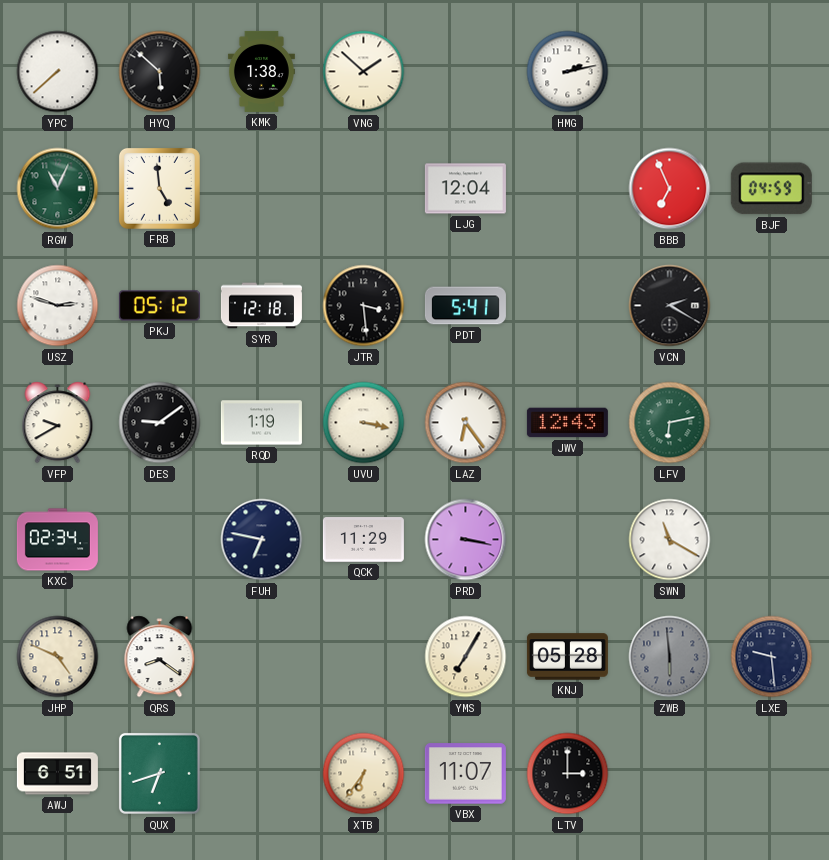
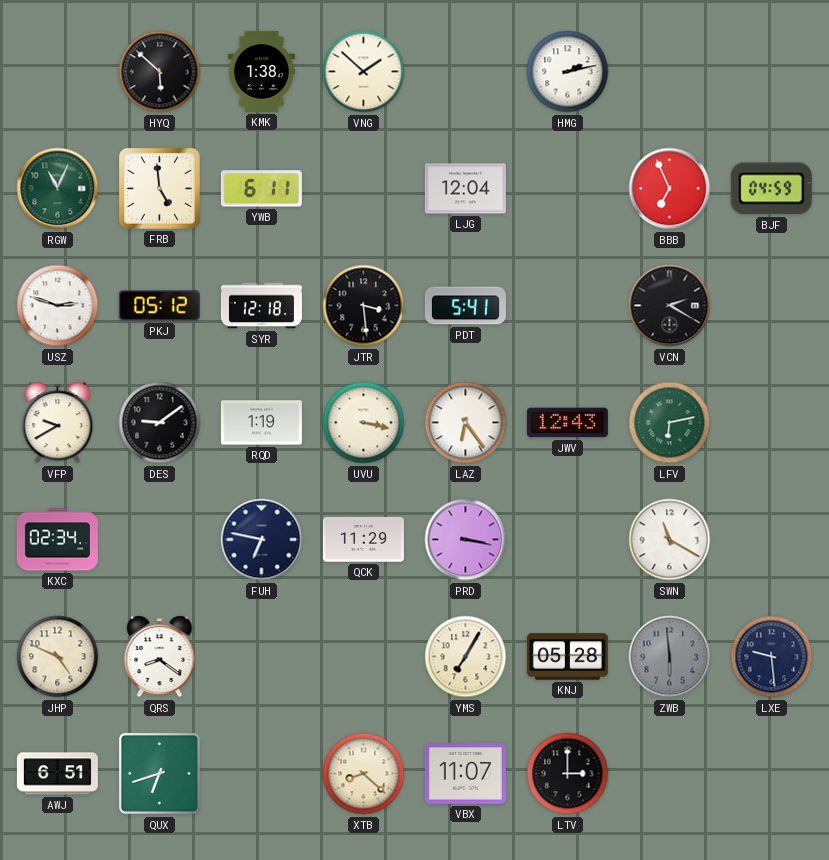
YPC: 7:38 -> none (58, 72)
YWB: none -> 6:11 (261, 189)
XTB: 6:36 -> 8:22 (364, 774)
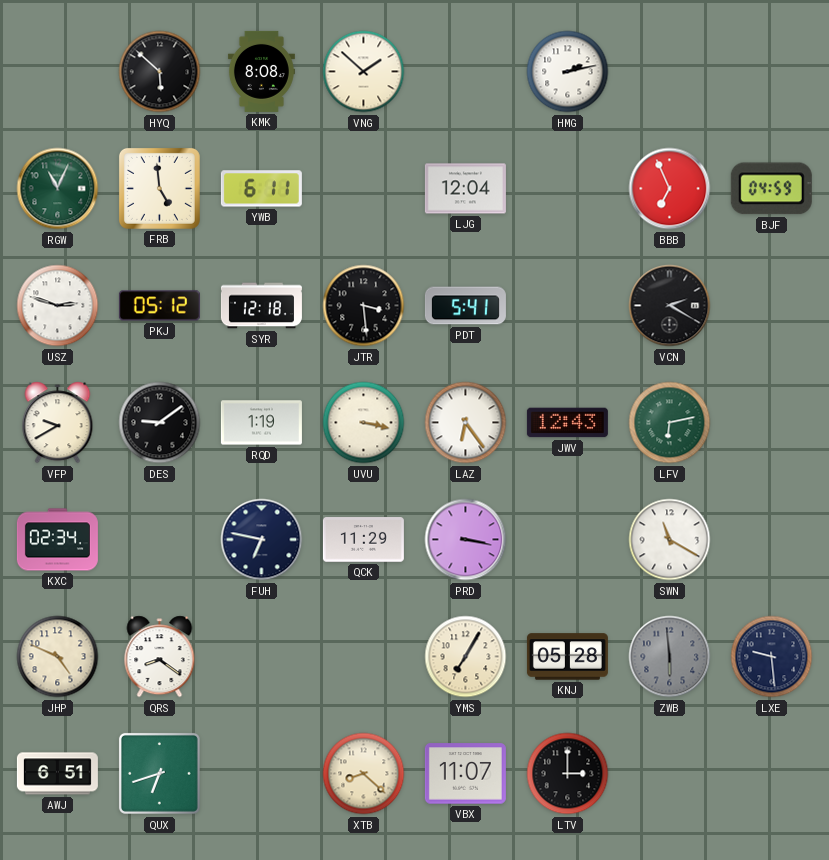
KMK: 1:38 -> 8:08 (261, 71)
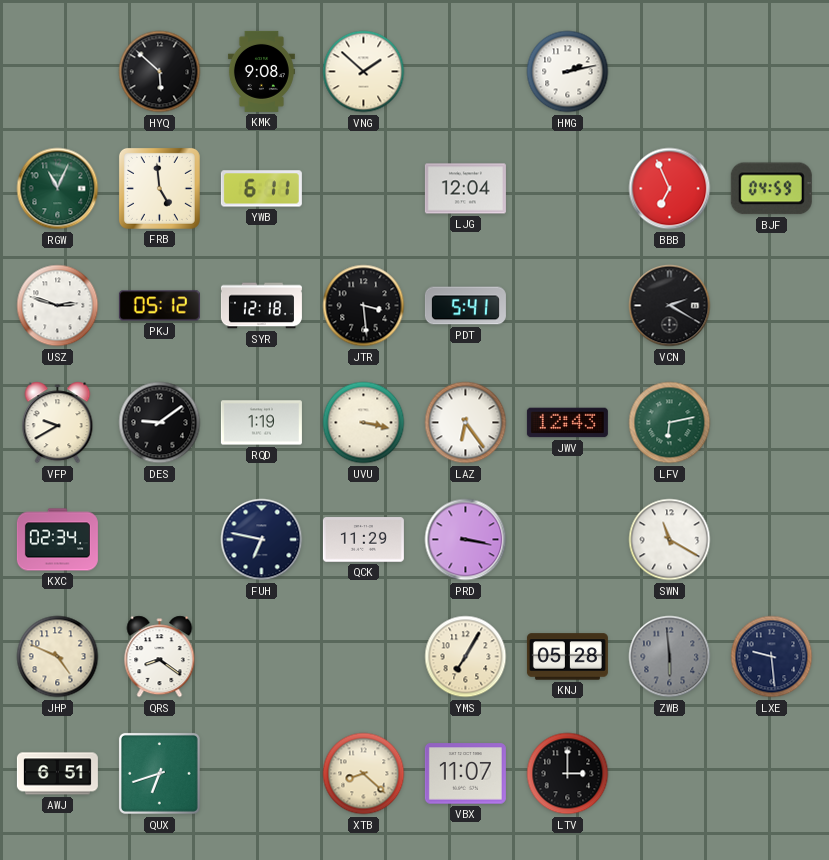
KMK: 8:08 -> 9:08 (261, 71)
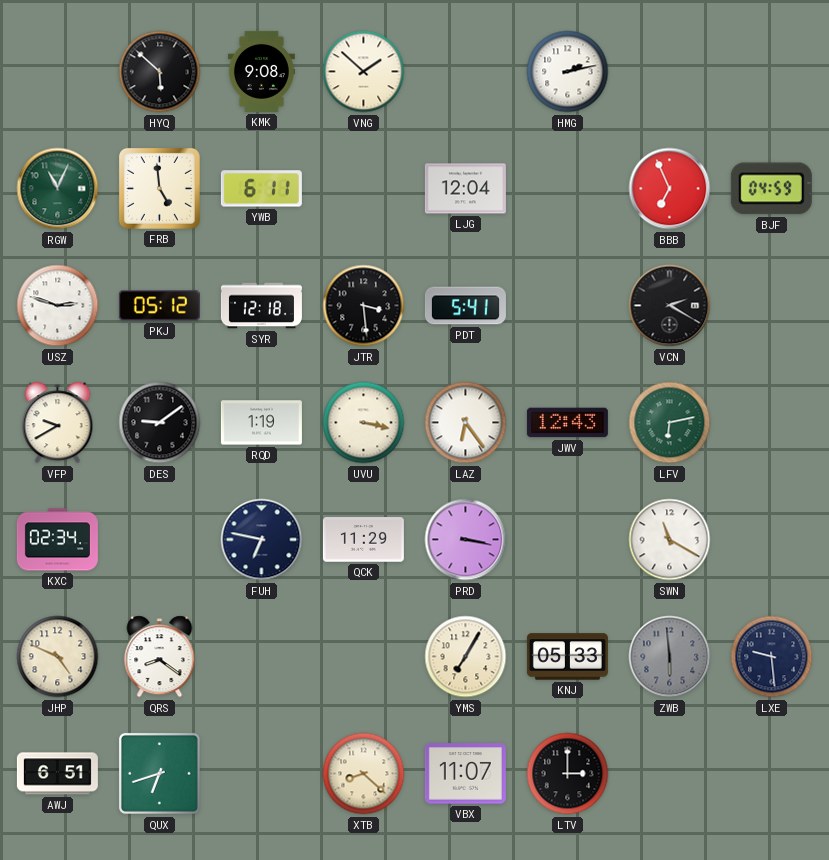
KNJ: 05:28 -> 05:33 (567, 657)
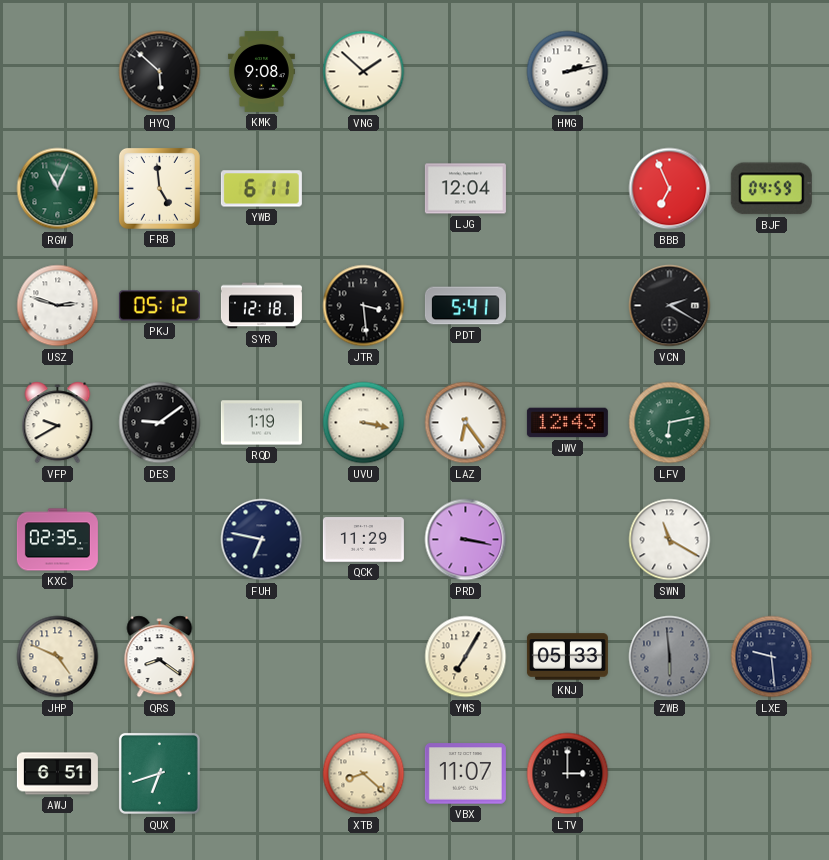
KXC: 02:34 -> 02:35 (57, 540)
